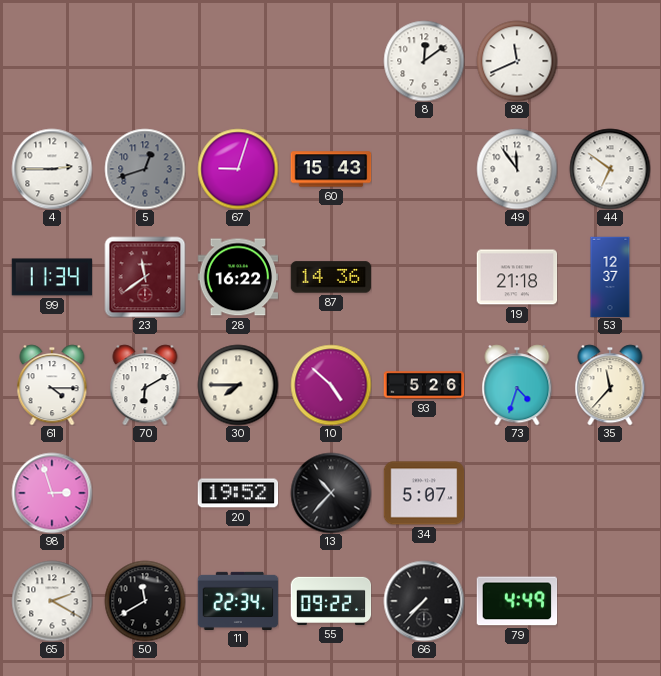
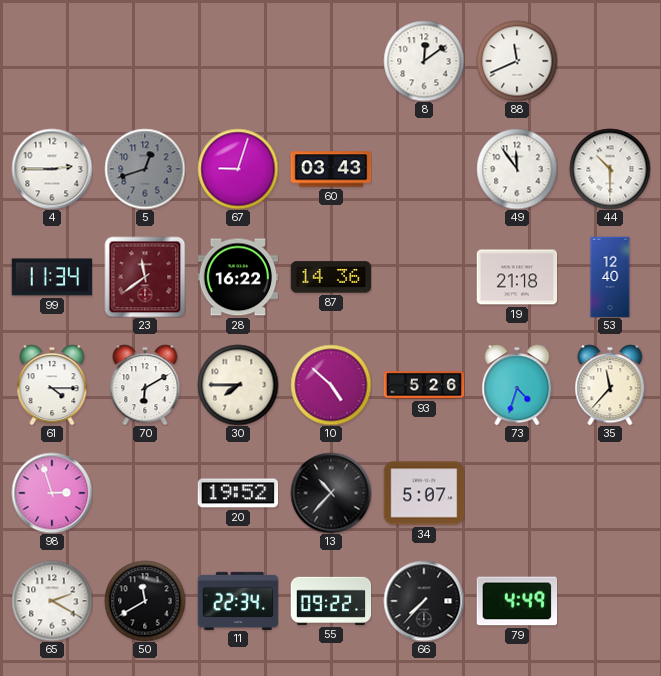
60: 15:43 -> 03:43 (331, 169)
44: 6:51 -> 10:30 (610, 169)
53: 12:37 -> 12:40 (610, 277)
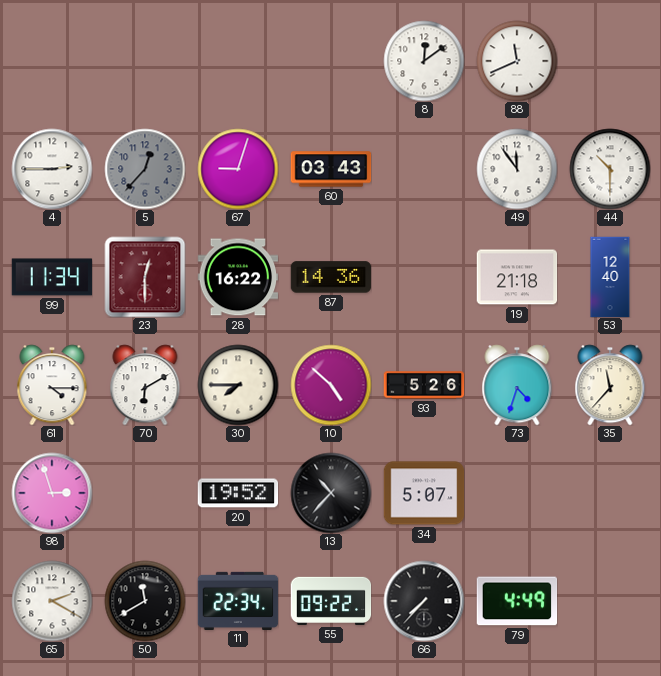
5: 12:42 -> 12:37 (145, 169)
23: 11:39 -> 12:30 (145, 277)
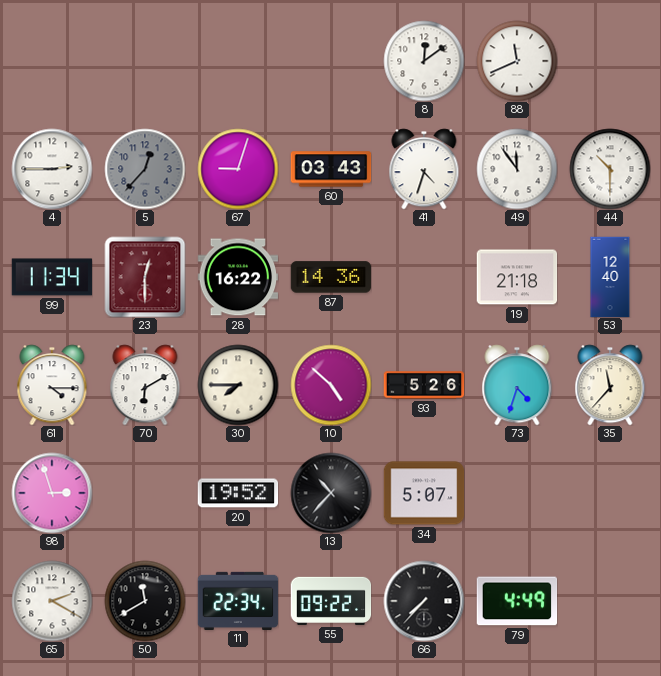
41: none -> 4:33 (424, 169)
